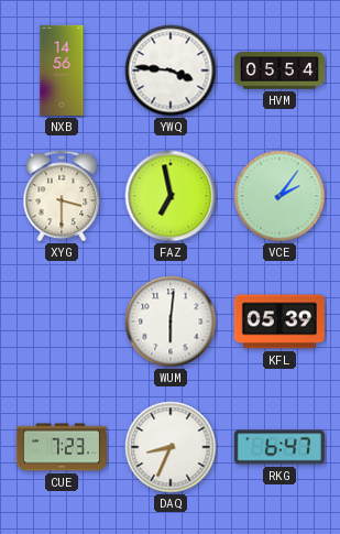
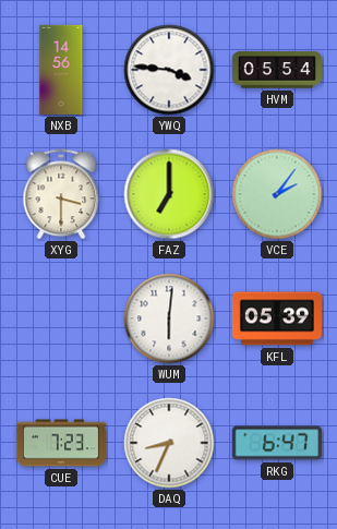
FAZ: 6:58 -> 7:00 (169, 194)
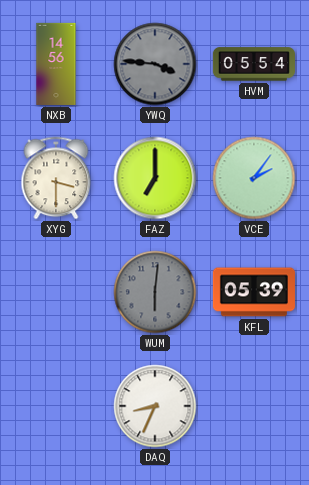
YWQ dial: white -> grey (155, 64)
WUM dial: white -> grey (155, 292)
CUE: 7:23 -> none (61, 443)
RKG: 6:47 -> none (277, 443)
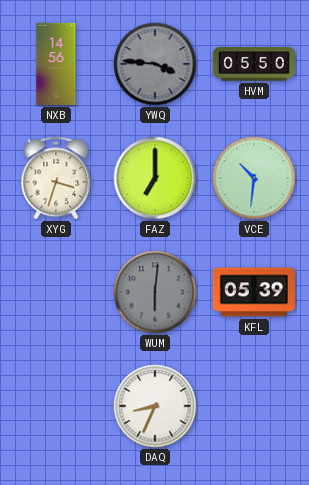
HVM: 05:54 -> 05:50 (254, 64)
XYG: 3:30 -> 3:33 (56, 178)
VCE: 2:06 -> 10:31 (254, 178)
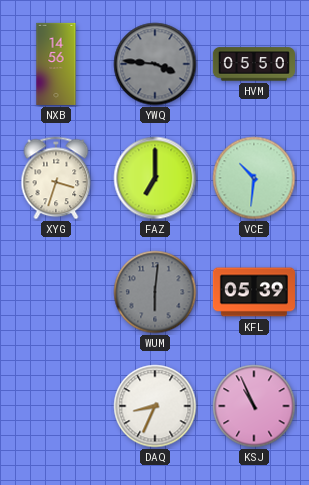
KSJ: none -> 10:56 (254, 406)
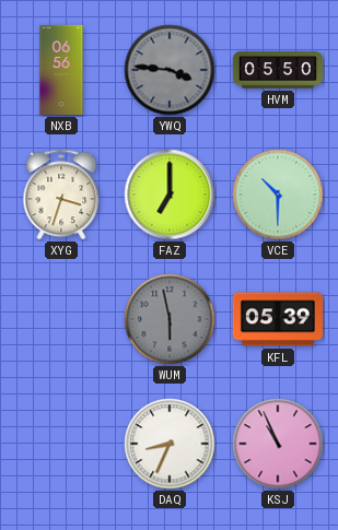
NXB: 14:56 -> 06:56 (61, 70)
VCE: 10:31 -> 10:30 (278, 195)
WUM: 6:01 -> 5:58 (170, 319)
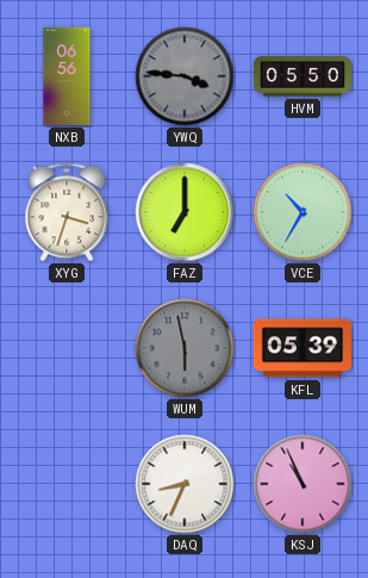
VCE: 10:30 -> 10:35 (302, 212)
